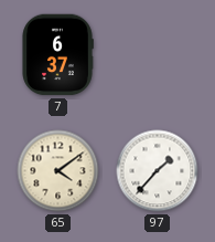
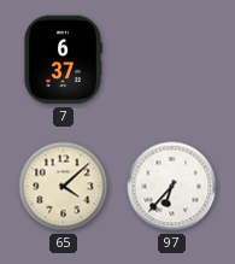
65: 4:09 -> 4:08 (64, 187)
97: 1:37 -> 6:37 (172, 187)
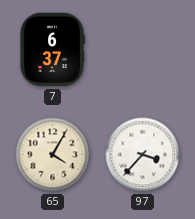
65: 4:08 -> 4:05 (53, 155)
97: 6:37 -> 3:37 (143, 155)
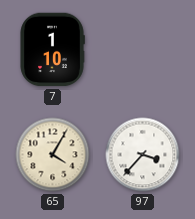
7: 6:37 -> 1:10 (52, 50)
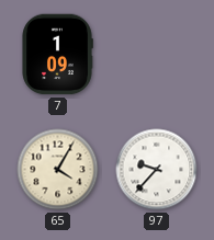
7: 1:10 -> 1:09 (57, 55)
97: 3:37 -> 9:37 (157, 170)
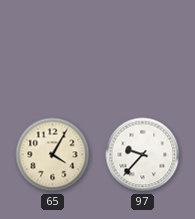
7: 1:09 -> none (57, 55)
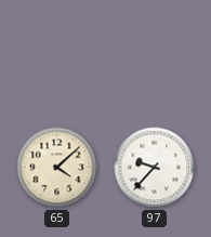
65: 4:05 -> 4:08 (57, 168)
